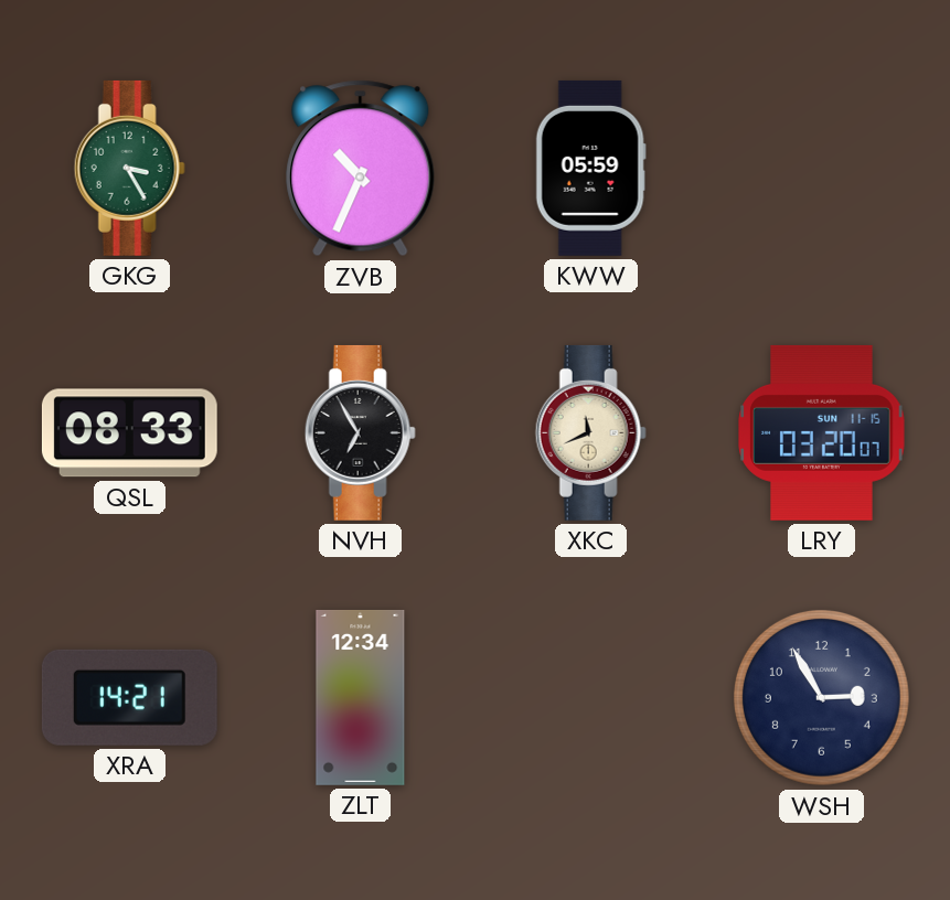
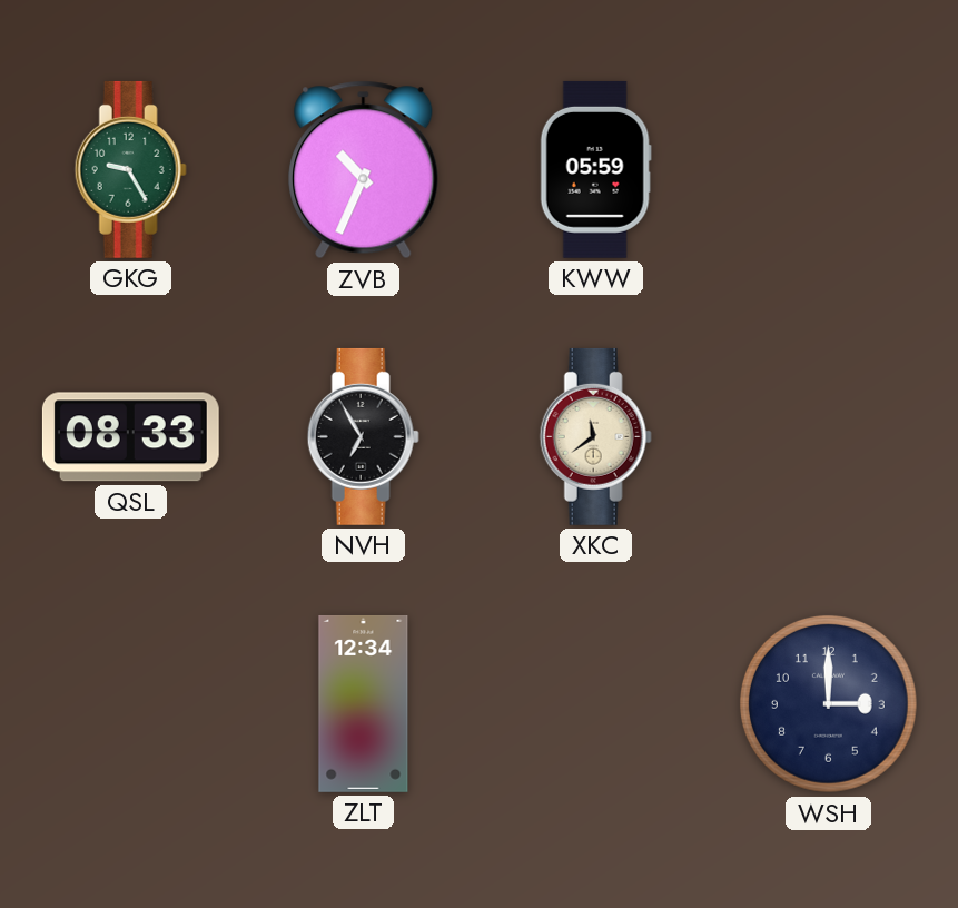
GKG: 3:25 -> 9:25 (130, 169)
XKC: 11:41 -> 11:39 (595, 436)
LRY: 03:20 -> none (822, 432)
XRA: 14:21 -> none (129, 697)
WSH: 2:55 -> 3:00 (828, 703)
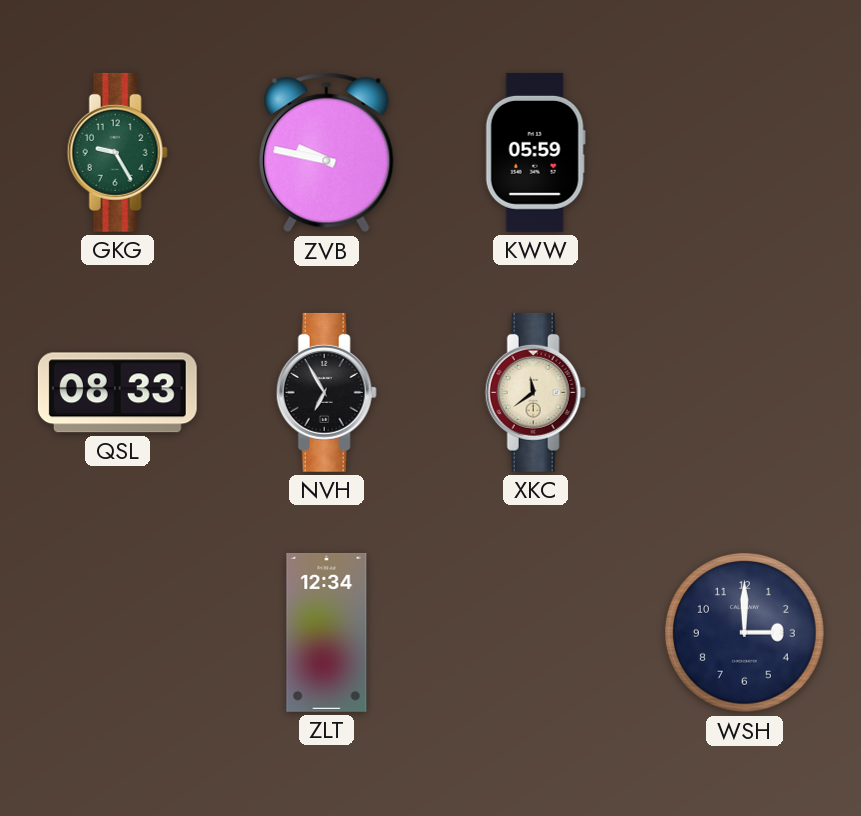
ZVB: 10:34 -> 9:47 (327, 153)
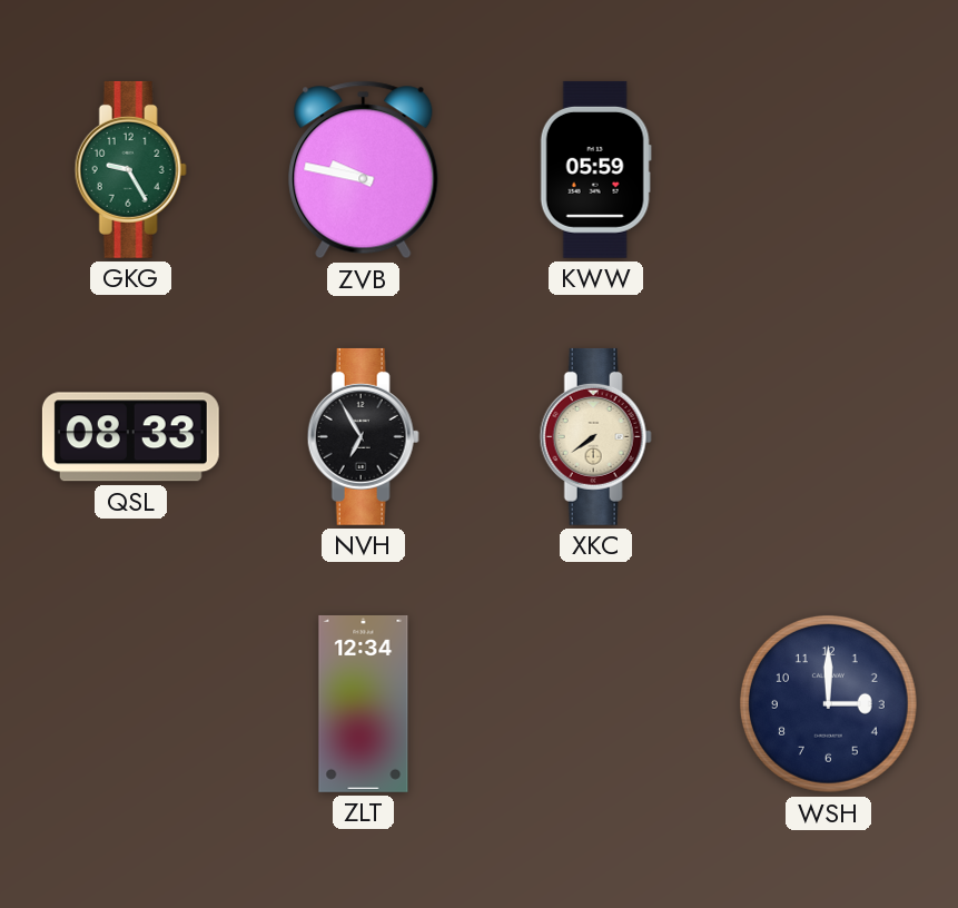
XKC: 11:39 -> 7:39 (595, 436)
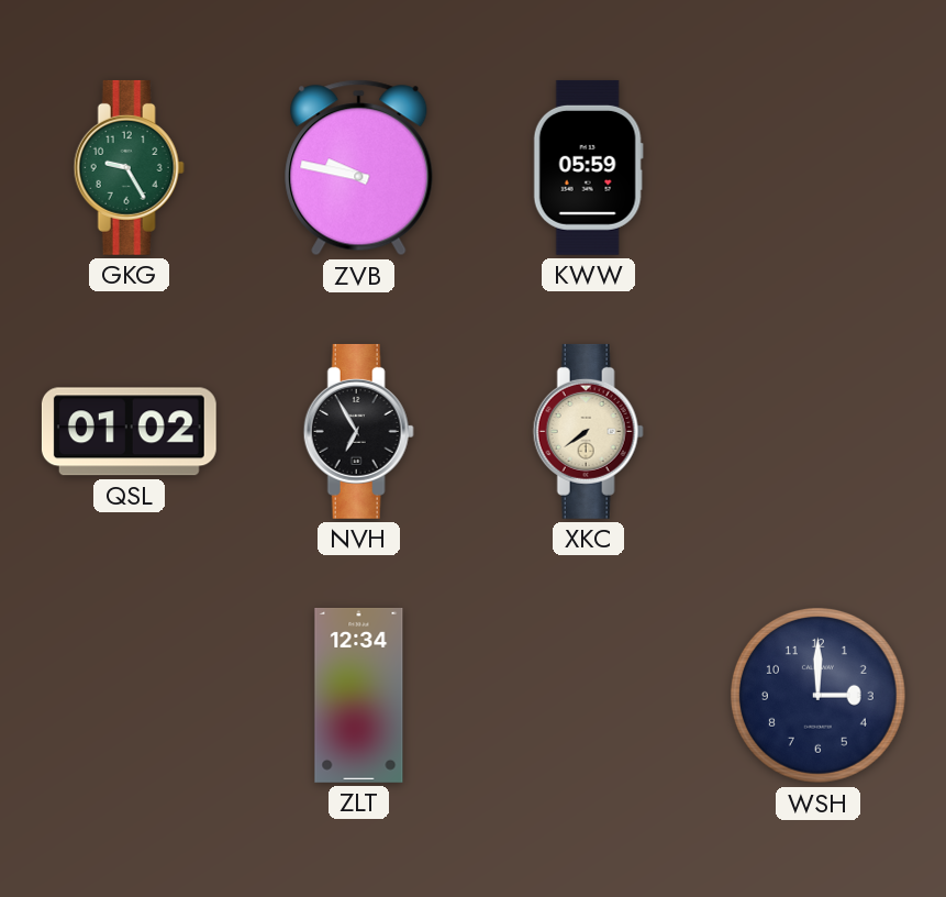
QSL: 08:33 -> 01:02 (129, 432)
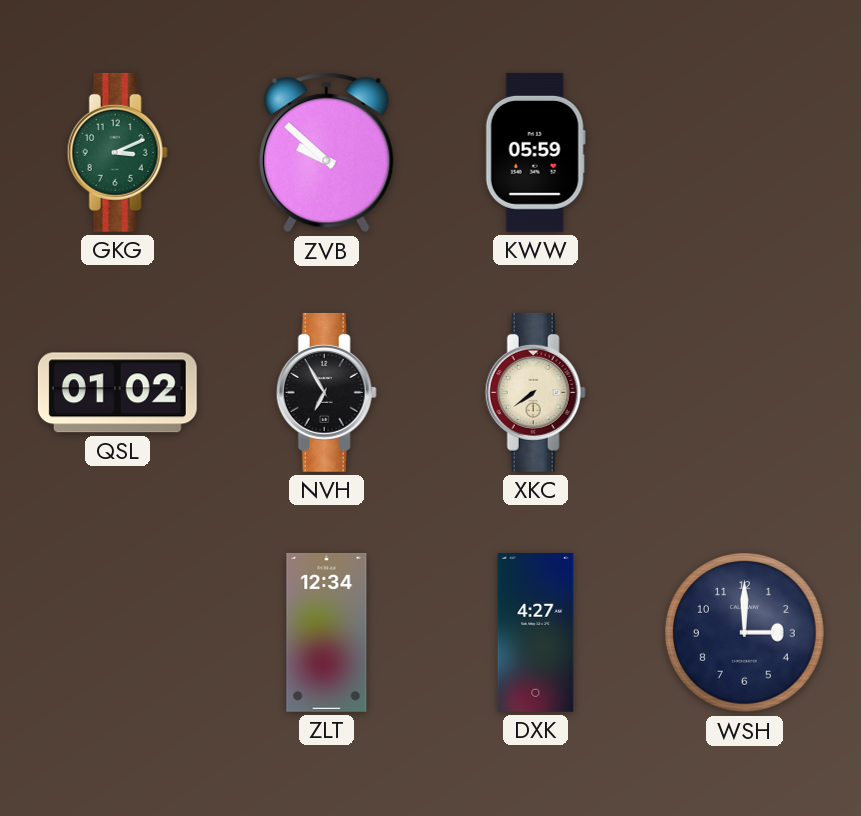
GKG: 9:25 -> 3:11 (117, 152)
ZVB: 9:47 -> 9:52 (327, 153)
DXK: none -> 4:27 (536, 632)
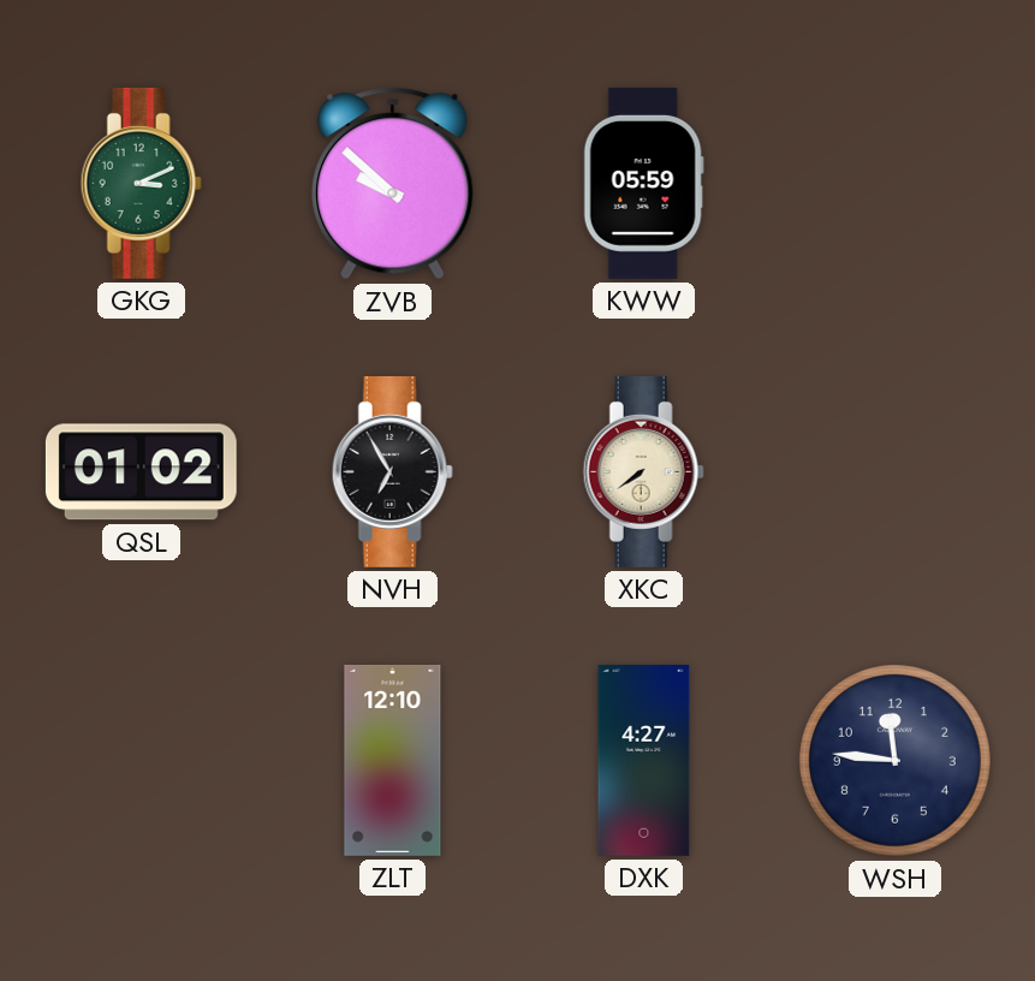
ZLT: 12:34 -> 12:10 (393, 760)
WSH: 3:00 -> 11:46 (894, 760)
